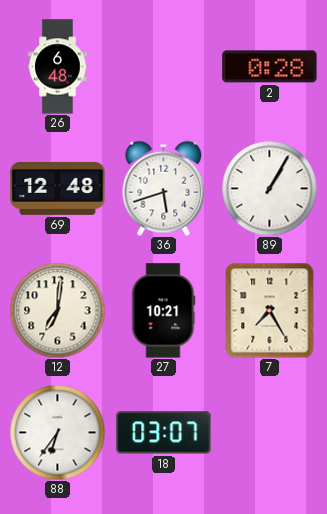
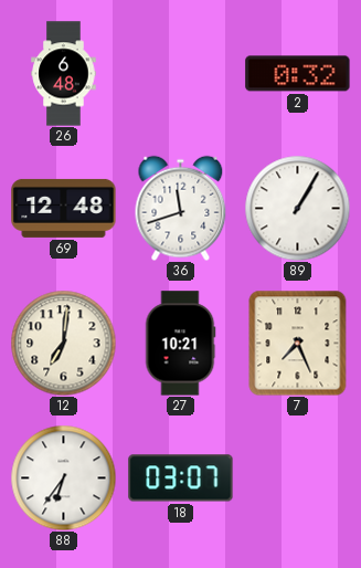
2: 0:28 -> 0:32 (298, 74)
36: 5:42 -> 11:42 (181, 208)
7: 7:25 -> 7:26 (298, 343)
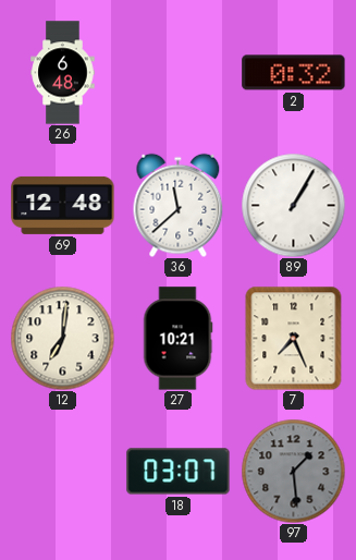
36: 11:42 -> 11:38 (179, 205)
88: 6:36 -> none (63, 477)
97: none -> 1:29 (293, 471)
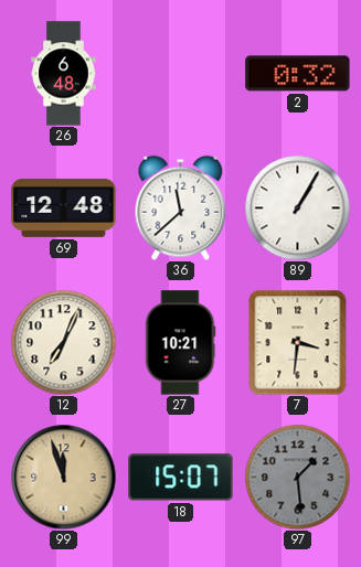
12: 7:01 -> 7:04 (63, 342)
7: 7:26 -> 3:31 (298, 342)
99: none -> 11:57 (63, 477)
18: 03:07 -> 15:07 (181, 478)
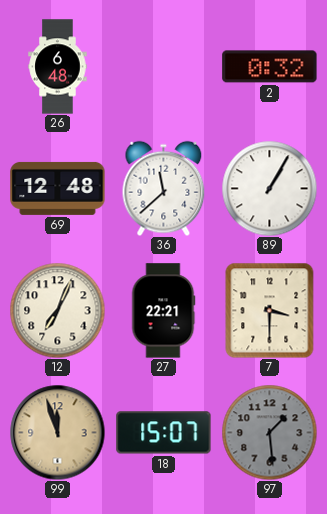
27: 10:21 -> 22:21 (163, 311)
7: 3:31 -> 3:30 (270, 310)
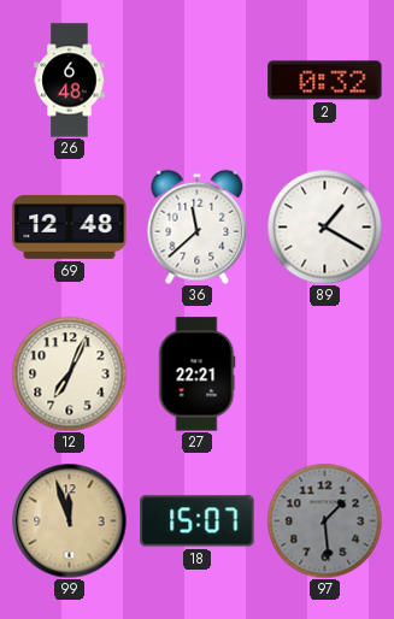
89: 1:05 -> 1:20 (324, 226)
7: 3:30 -> none (270, 310)
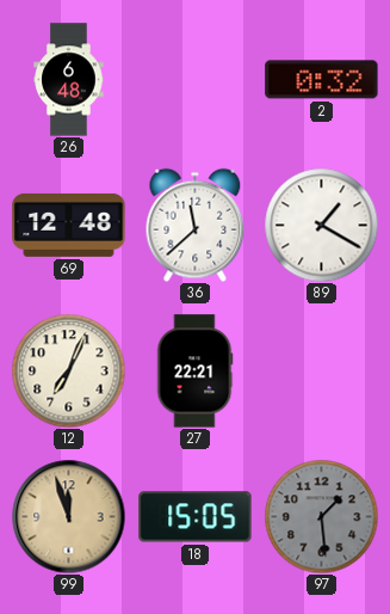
18: 15:07 -> 15:05 (196, 517)
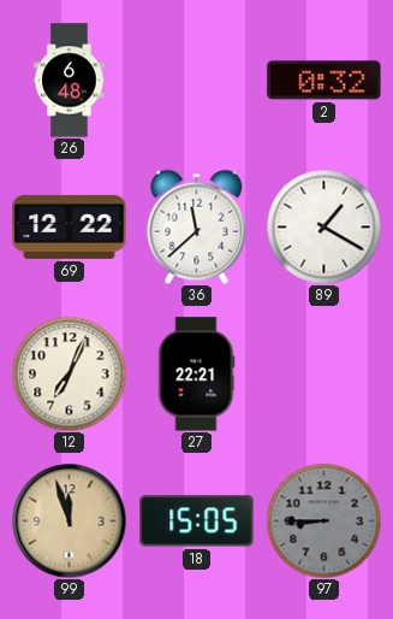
69: 12:48 -> 12:22 (70, 226)
97: 1:29 -> 8:45 (323, 520)
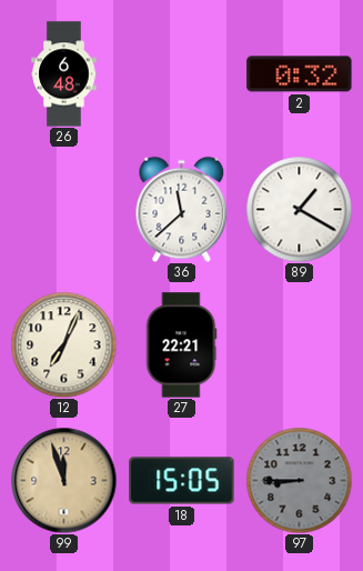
69: 12:22 -> none (70, 226)
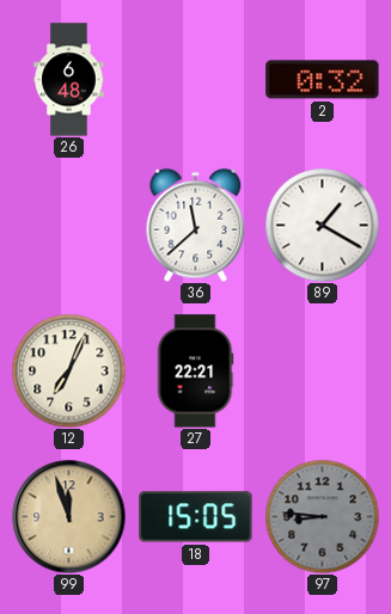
97: 8:45 -> 8:46 (322, 516)
